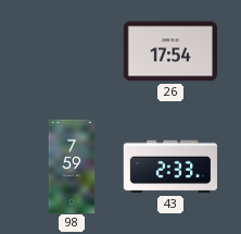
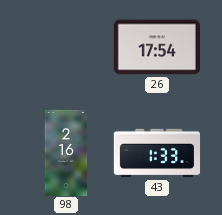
98: 7:59 -> 2:16 (66, 153)
43: 2:33 -> 1:33 (157, 153)
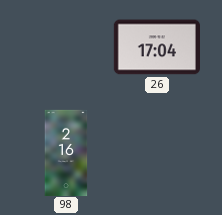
26: 17:54 -> 17:04 (156, 47)
43: 1:33 -> none (157, 153)
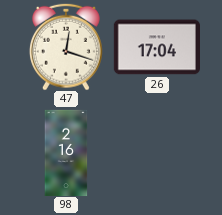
47: none -> 12:18 (66, 47)
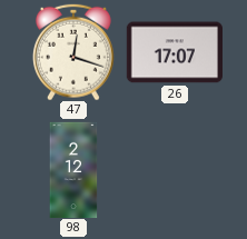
26: 17:04 -> 17:07 (174, 52)
98: 2:16 -> 2:12 (73, 170)
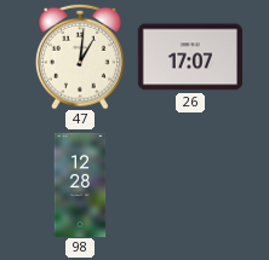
47: 12:18 -> 1:01 (80, 57)
98: 2:12 -> 12:28 (80, 185)
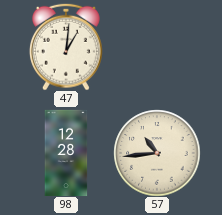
26: 17:07 -> none (189, 57)
57: none -> 10:44 (157, 153)
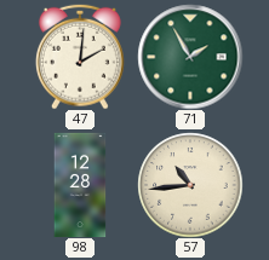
47: 1:01 -> 2:01 (80, 57)
71: none -> 1:55 (190, 57)
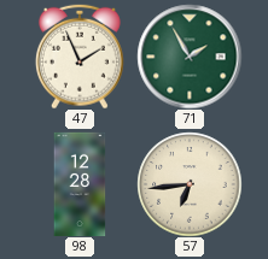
47: 2:01 -> 1:56 (80, 57)
57: 10:44 -> 6:44 (190, 184)
